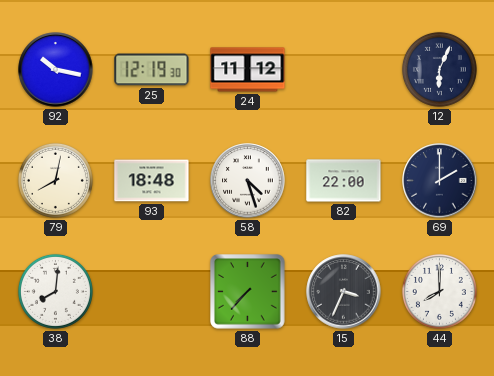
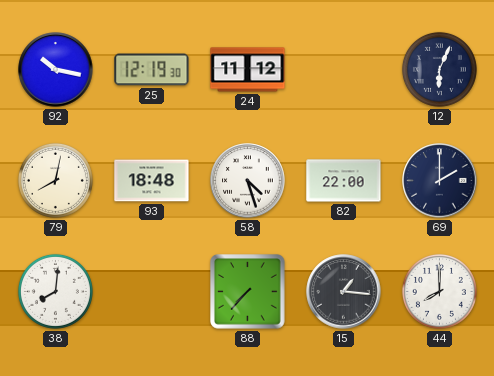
15: 3:34 -> 1:16 (344, 292)
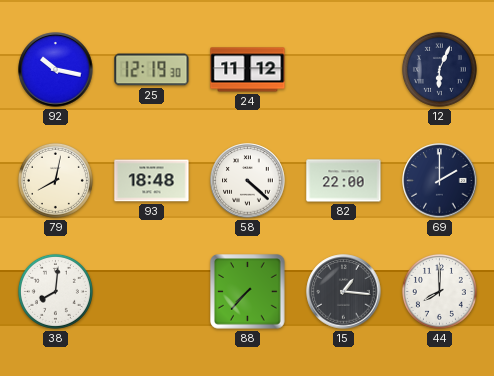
58: 4:27 -> 4:22 (248, 181)
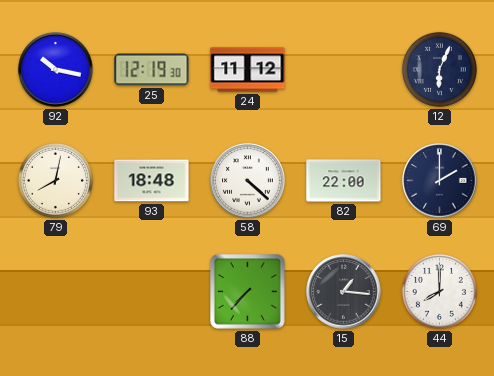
38: 8:01 -> none (55, 291)
